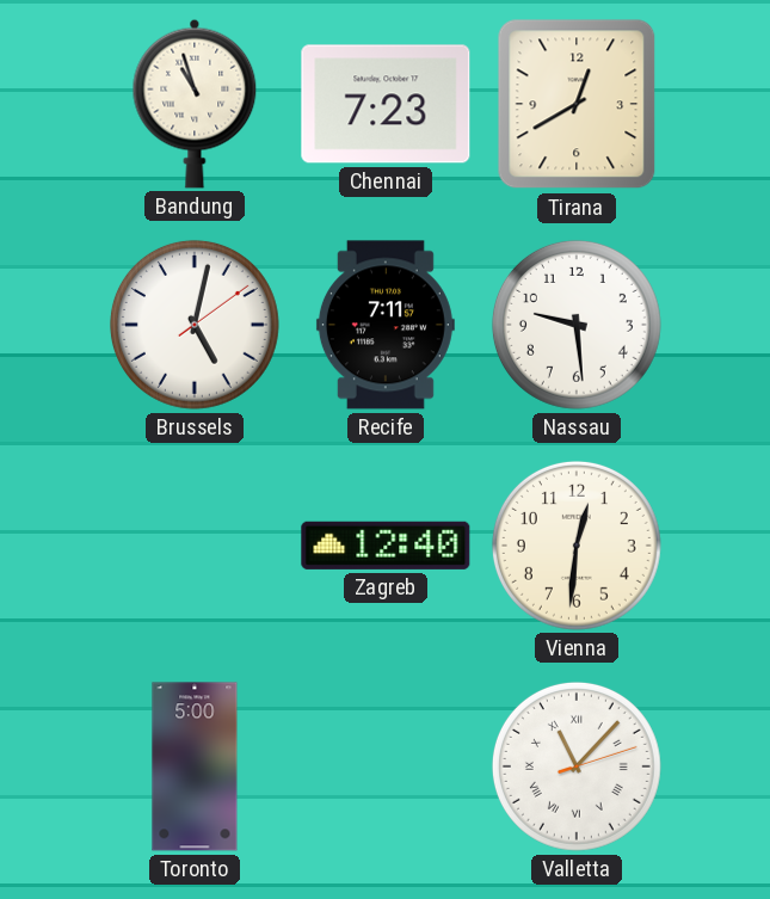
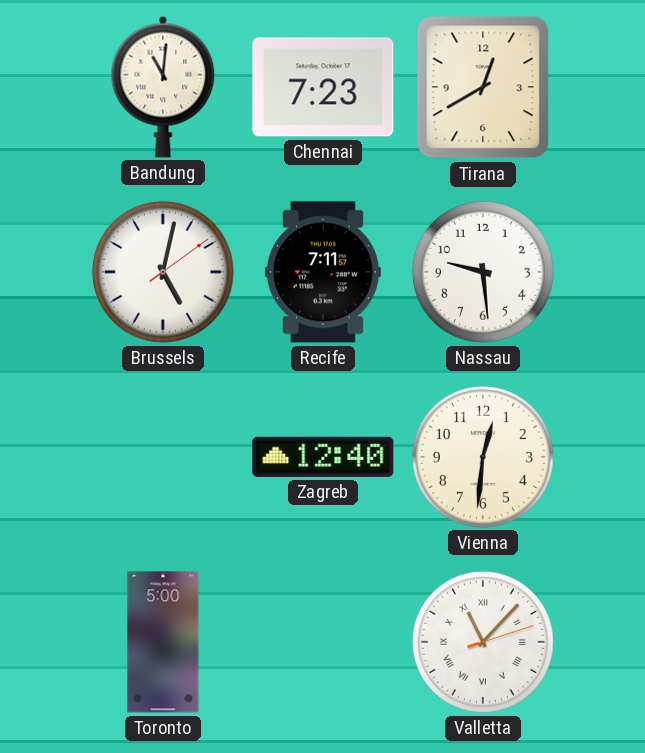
Bandung: 10:57 -> 11:01 (163, 87)
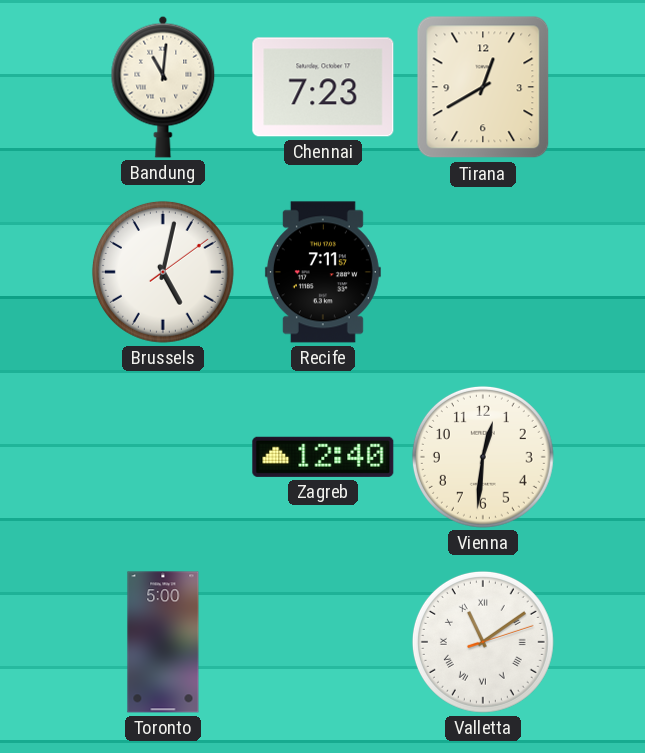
Nassau: 9:29 -> none (483, 272)
Valletta: 11:07 -> 11:09 (483, 642)
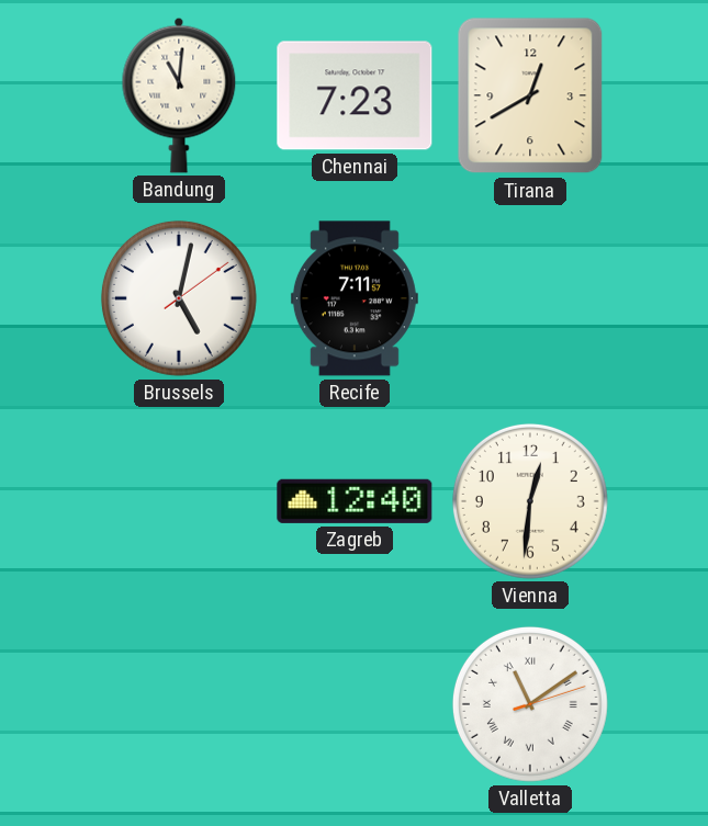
Toronto: 5:00 -> none (163, 642)
